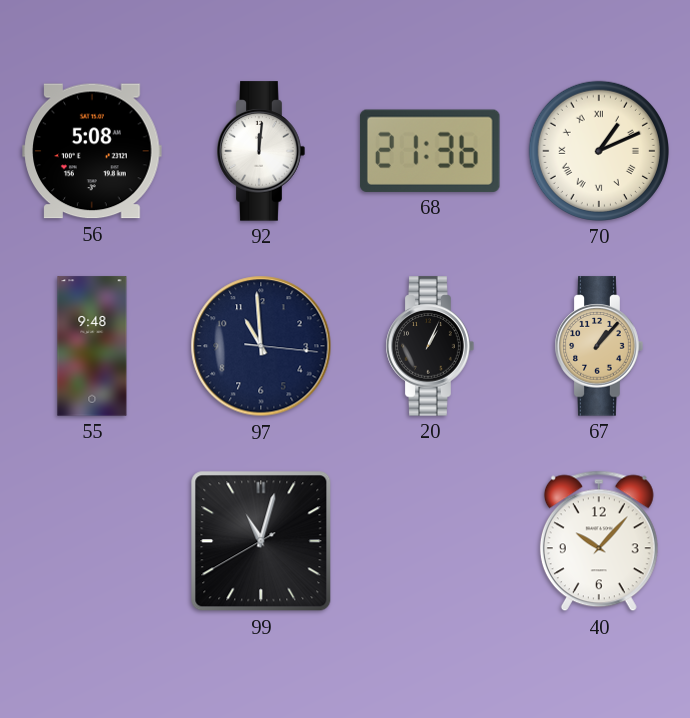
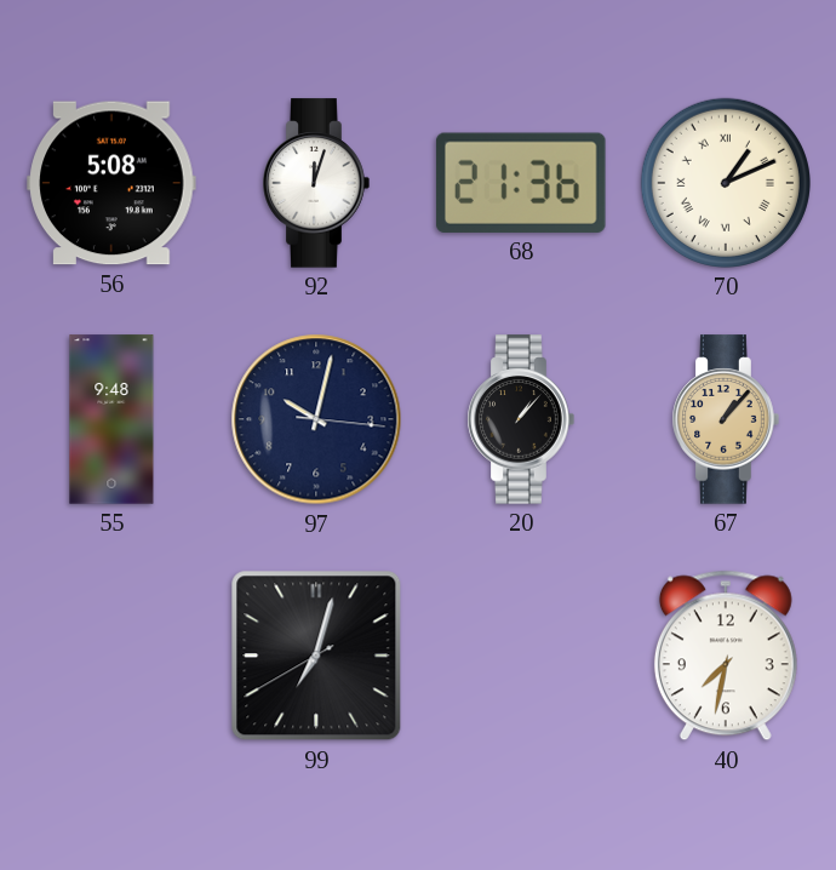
92: 12:01 -> 12:03 (316, 183)
97: 10:59 -> 10:02 (316, 419)
20: 1:04 -> 1:07 (521, 419)
99: 11:02 -> 7:02 (316, 656)
40: 10:07 -> 7:32 (726, 656)
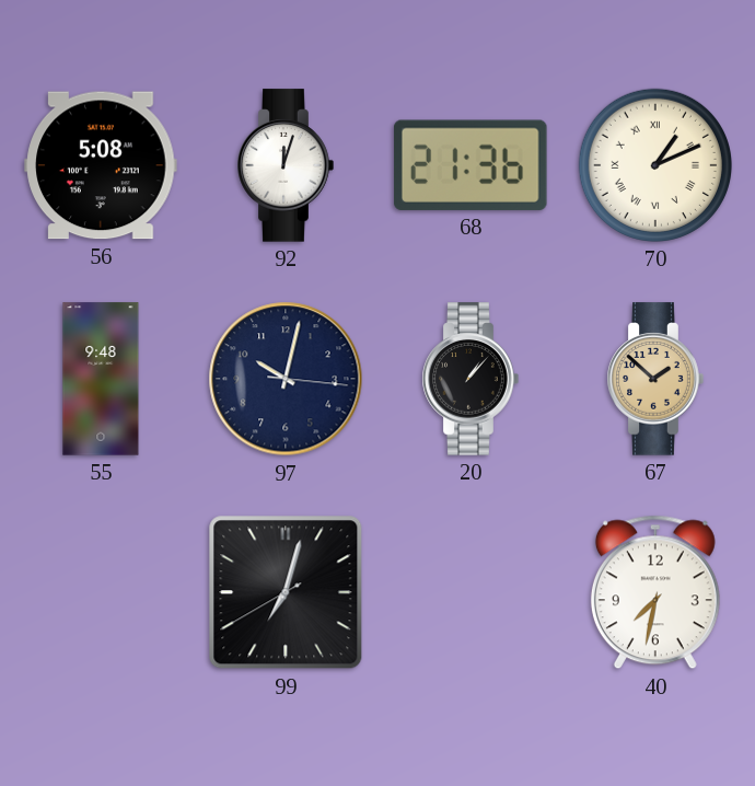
67: 1:07 -> 1:52 (655, 379)
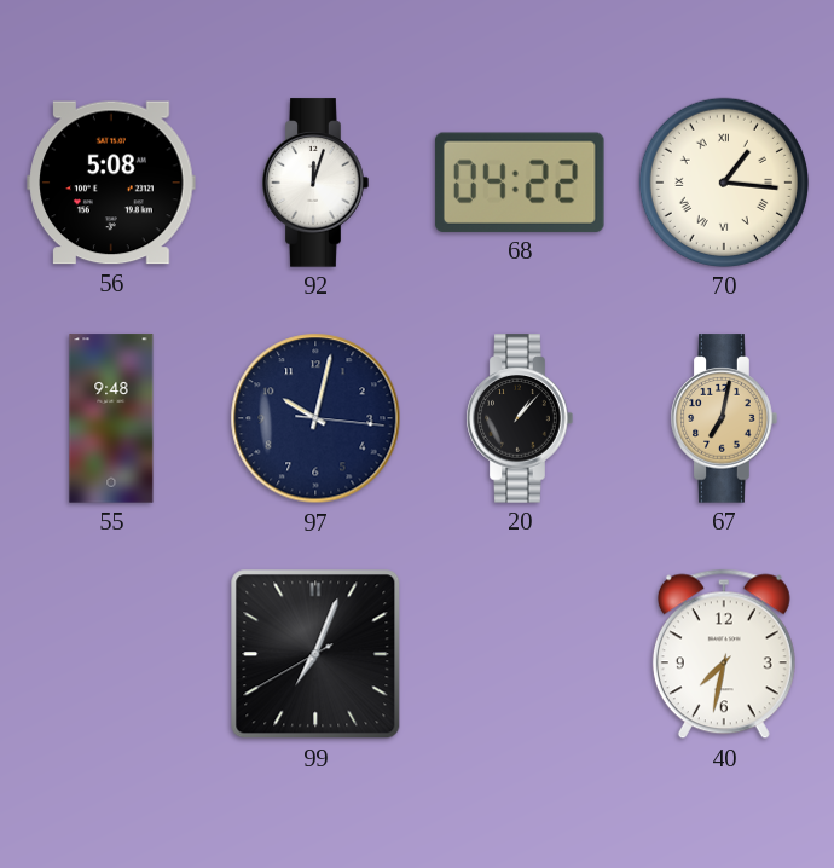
68: 21:36 -> 04:22 (520, 183)
70: 1:11 -> 1:16 (724, 183)
67: 1:52 -> 7:02 (724, 418)
99: 7:02 -> 7:03 (315, 654)
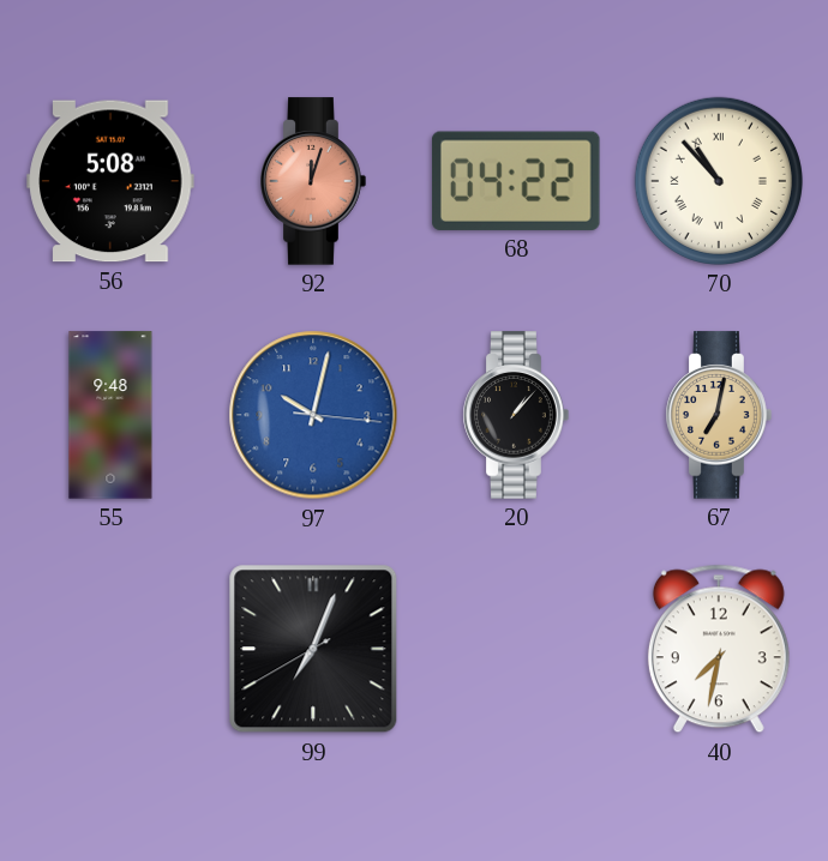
92 dial: white -> salmon (313, 181)
70: 1:16 -> 10:53 (719, 181)
97 dial: navy -> blue (313, 415)
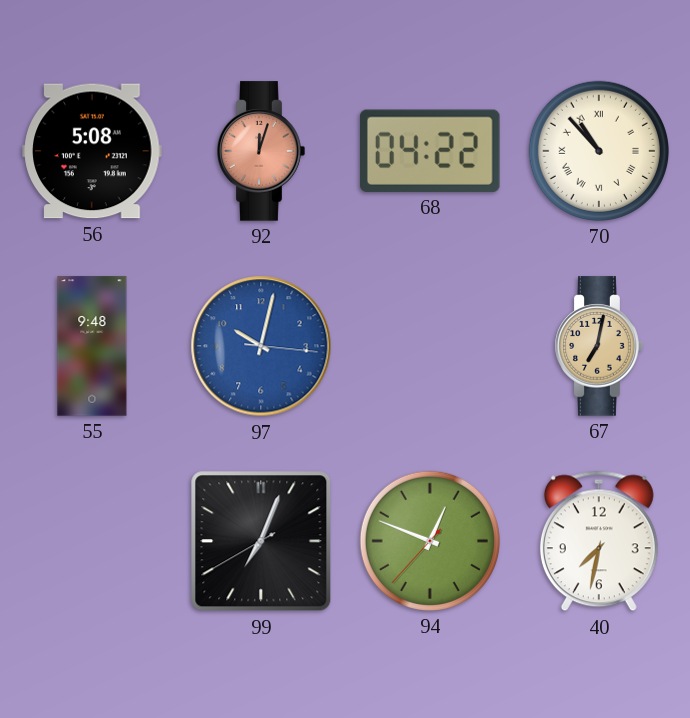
20: 1:07 -> none (516, 415)
94: none -> 12:48 (430, 541)
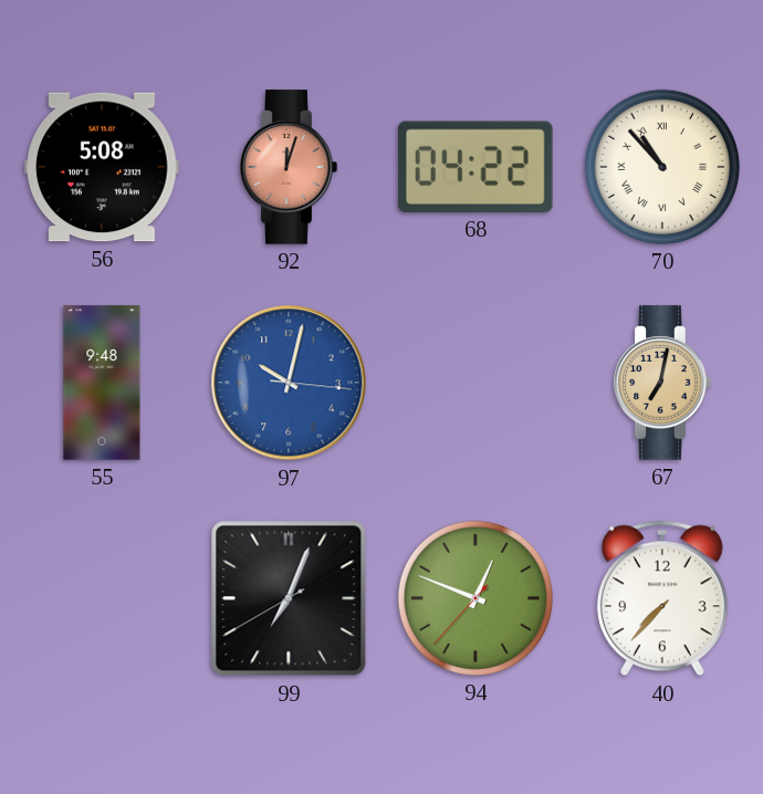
40: 7:32 -> 7:37 (662, 598)
